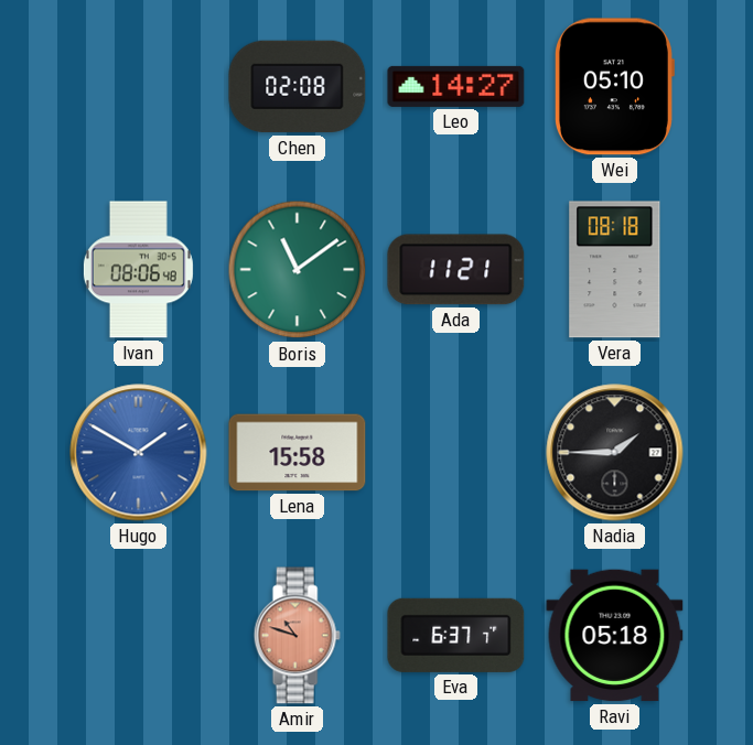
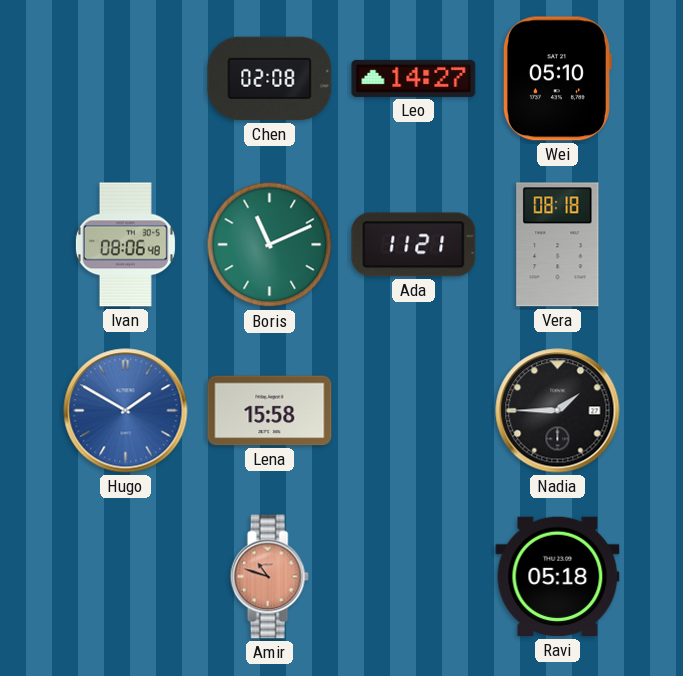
Boris: 11:09 -> 11:11 (270, 245)
Eva: 6:37 -> none (456, 635)
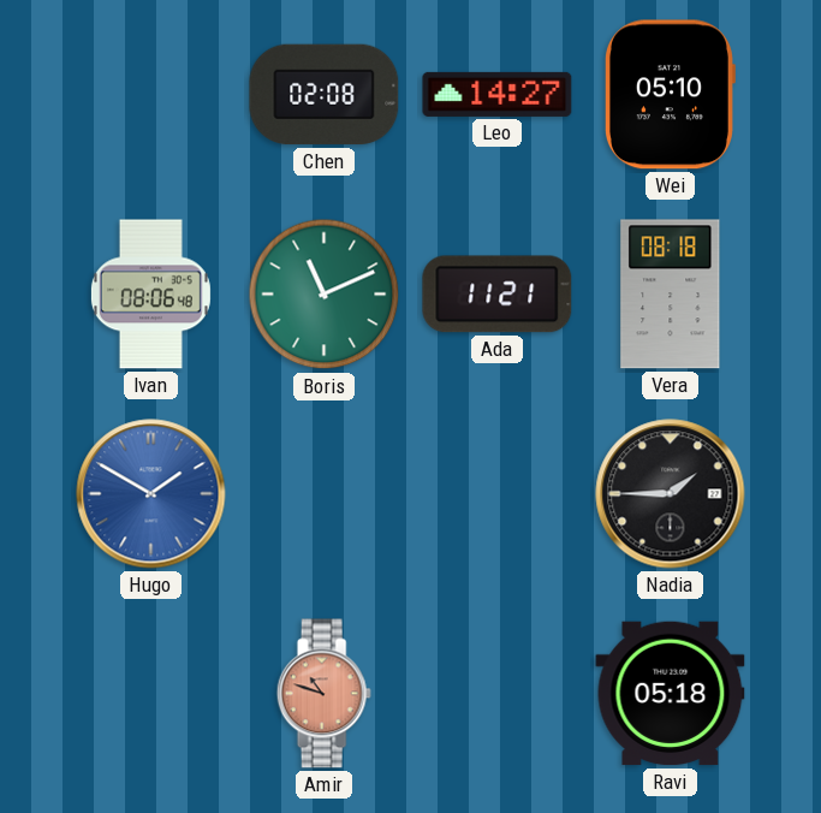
Lena: 15:58 -> none (270, 411)
